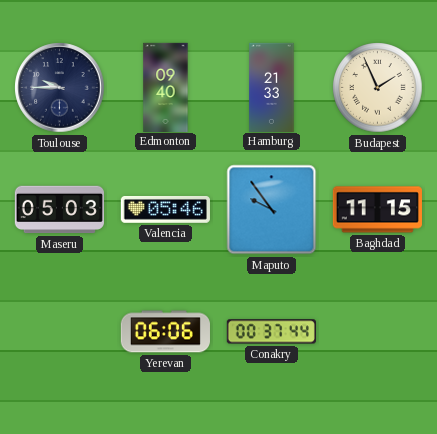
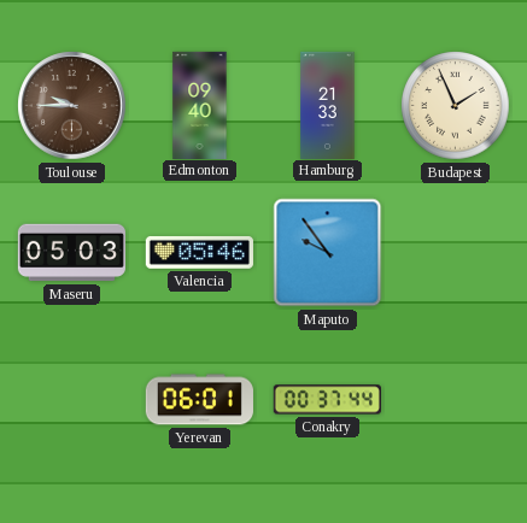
Toulouse dial: navy -> brown (72, 106)
Baghdad: 11:15 -> none (377, 210)
Yerevan: 06:06 -> 06:01 (199, 400)
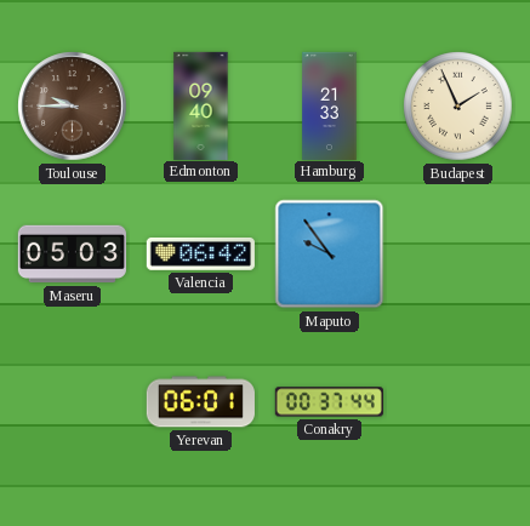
Valencia: 05:46 -> 06:42 (200, 255)
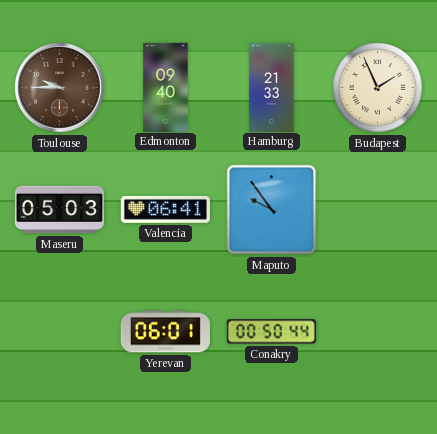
Valencia: 06:42 -> 06:41 (165, 210)
Conakry: 00:37 -> 00:50 (271, 332)
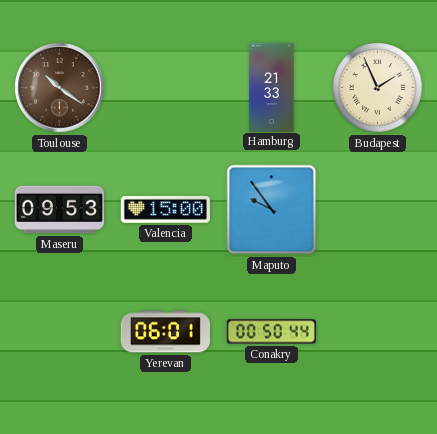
Toulouse: 9:45 -> 10:21 (60, 88)
Edmonton: 09:40 -> none (166, 87)
Maseru: 05:03 -> 09:53 (59, 210)
Valencia: 06:41 -> 15:00 (165, 210)
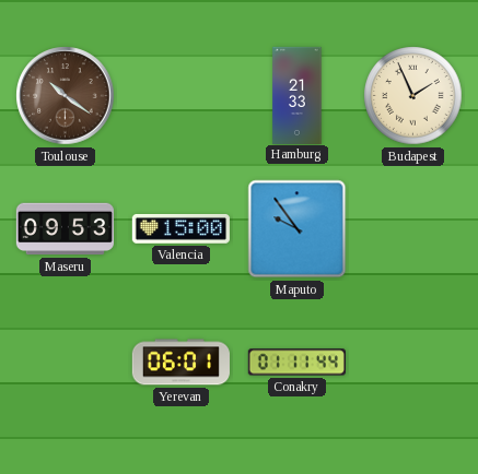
Conakry: 00:50 -> 01:11 (296, 363)
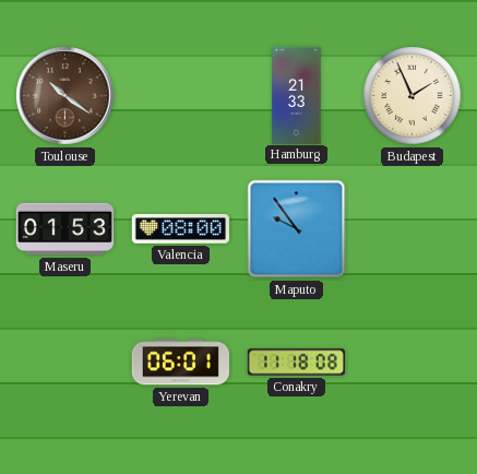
Maseru: 09:53 -> 01:53 (64, 229)
Valencia: 15:00 -> 08:00 (180, 229)
Conakry: 01:11 -> 11:18 (296, 363)
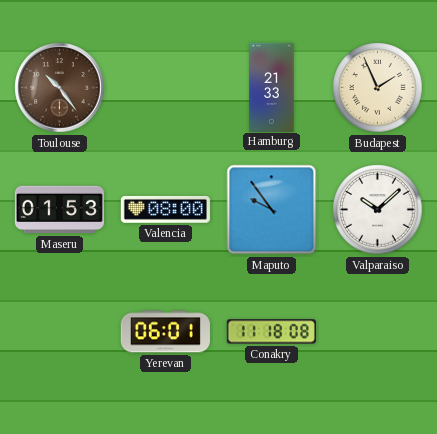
Toulouse: 10:21 -> 10:24 (60, 88)
Valparaiso: none -> 10:08 (378, 210)
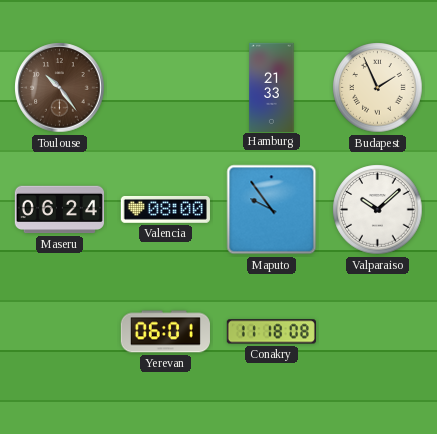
Maseru: 01:53 -> 06:24 (59, 210)
